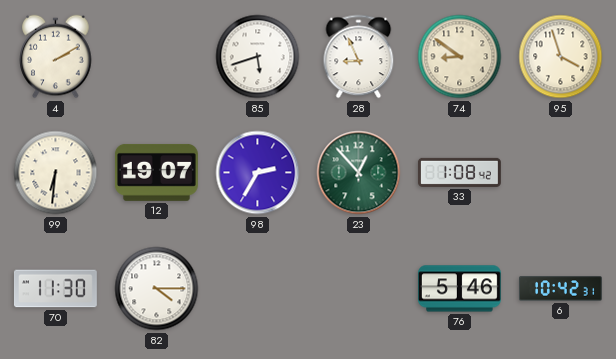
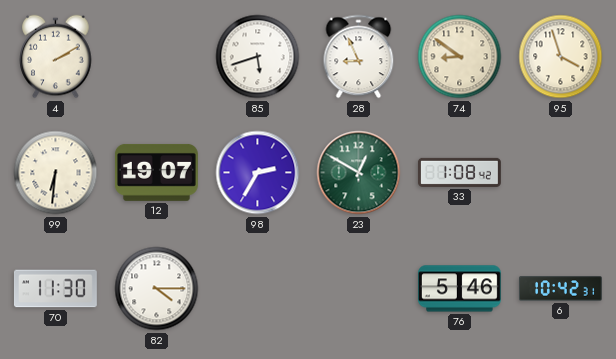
23: 12:53 -> 12:50 (359, 173)
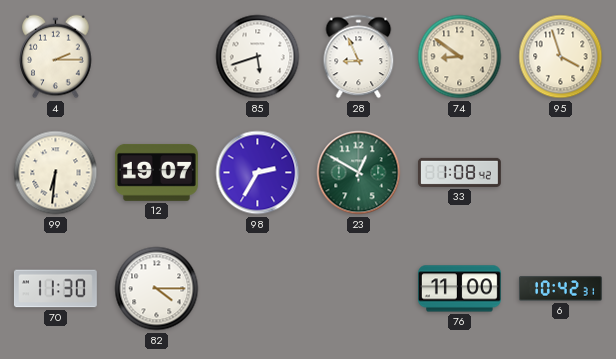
4: 2:10 -> 2:15 (56, 57)
76: 5:46 -> 11:00 (459, 289)
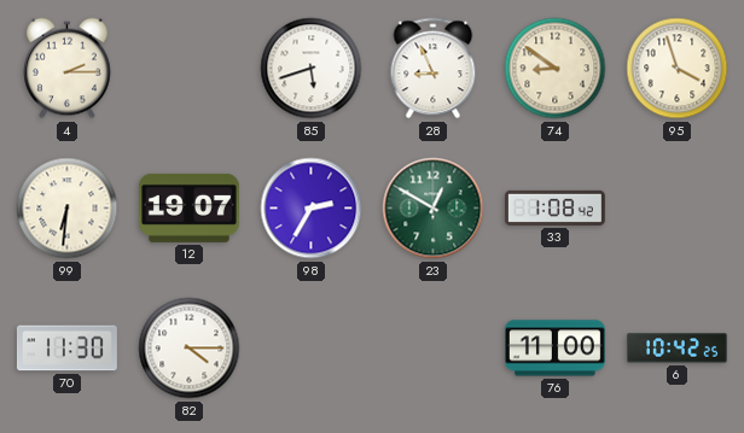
6: 10:42:31 -> 10:42:25 (676, 349)
